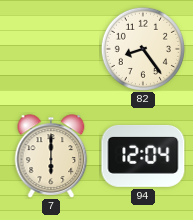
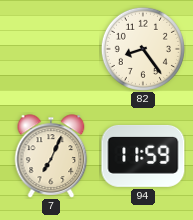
7: 6:00 -> 7:04 (51, 156)
94: 12:04 -> 11:59 (143, 156)
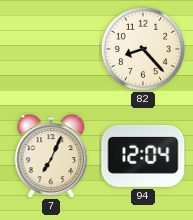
82: 8:24 -> 8:23 (143, 49)
94: 11:59 -> 12:04 (143, 156)
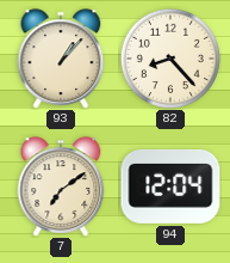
93: none -> 1:07 (61, 59)
7: 7:04 -> 7:09 (61, 186)
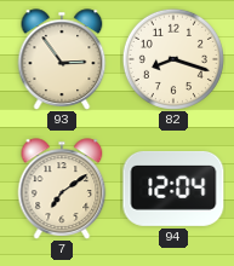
93: 1:07 -> 2:54 (62, 59)
82: 8:23 -> 8:18 (173, 59)
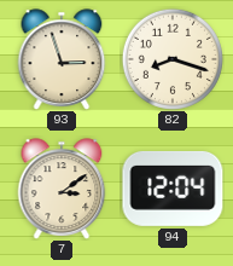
93: 2:54 -> 2:57 (62, 59)
7: 7:09 -> 3:09 (62, 189)
